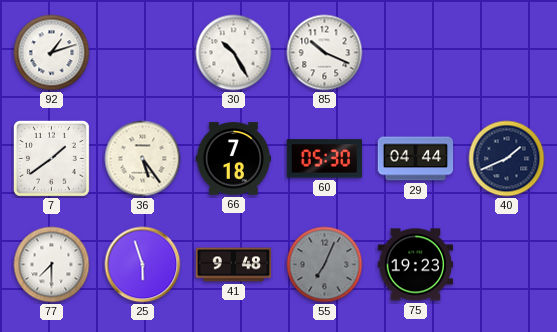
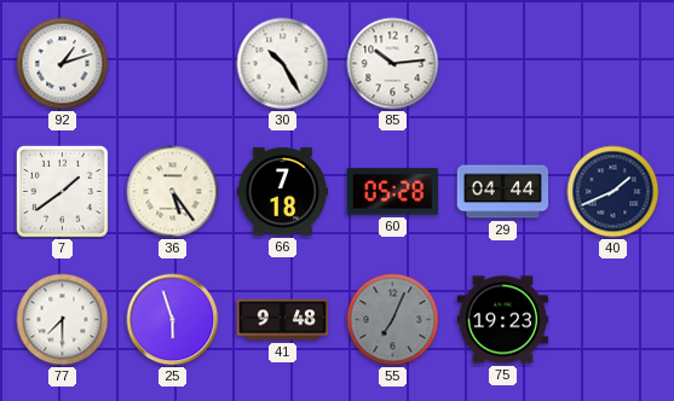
85: 10:19 -> 10:14 (393, 64)
60: 05:30 -> 05:28 (392, 192)
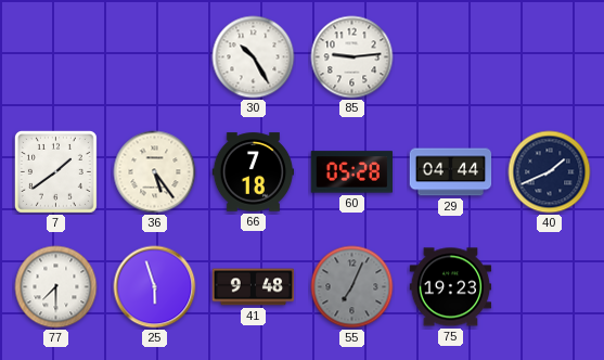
92: 1:12 -> none (63, 64)
85: 10:14 -> 9:14 (352, 57)
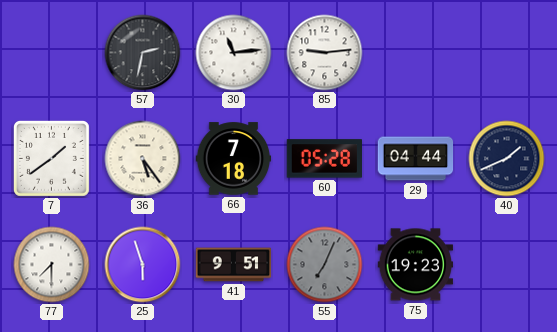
57: none -> 2:32 (143, 53)
30: 10:25 -> 11:14 (234, 53)
41: 9:48 -> 9:51 (234, 265)
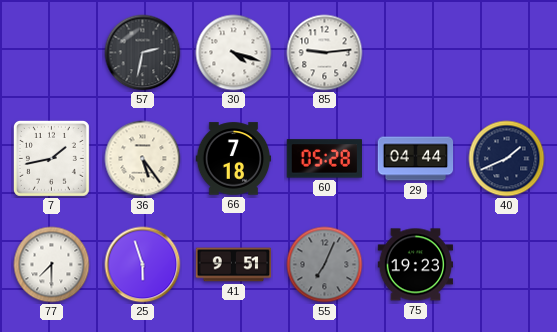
30: 11:14 -> 4:18 (234, 53)
7: 1:39 -> 1:43 (51, 158)
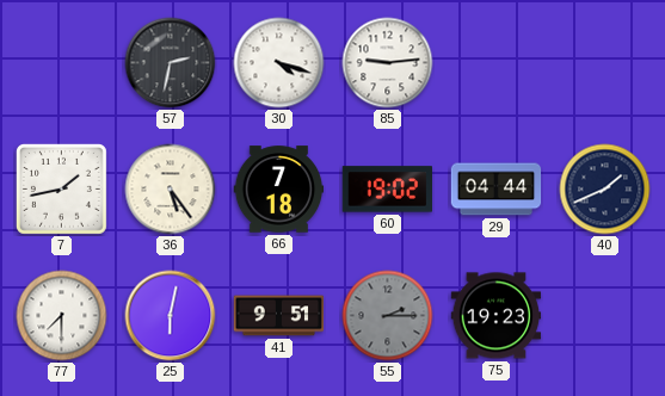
60: 05:28 -> 19:02 (387, 190)
25: 5:57 -> 6:02 (171, 316)
55: 7:04 -> 2:15 (388, 316)
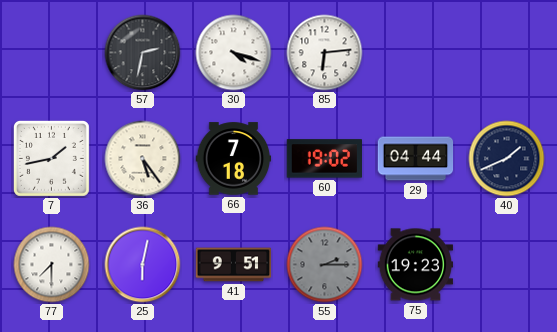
85: 9:14 -> 6:14 (325, 53)
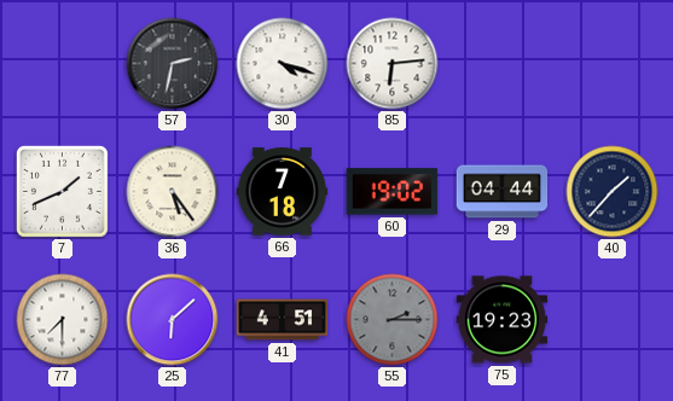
7: 1:43 -> 1:41 (62, 191)
40: 1:41 -> 1:37 (613, 192)
25: 6:02 -> 6:08 (173, 320)
41: 9:51 -> 4:51 (283, 320)
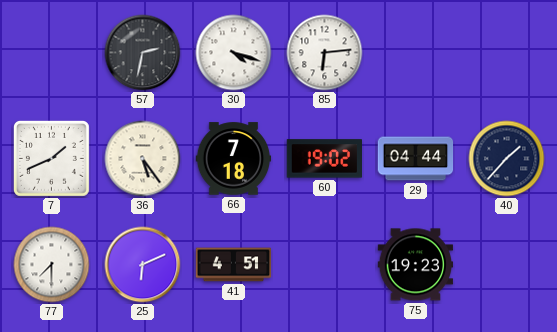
25: 6:08 -> 6:11 (143, 265)
55: 2:15 -> none (393, 320)
